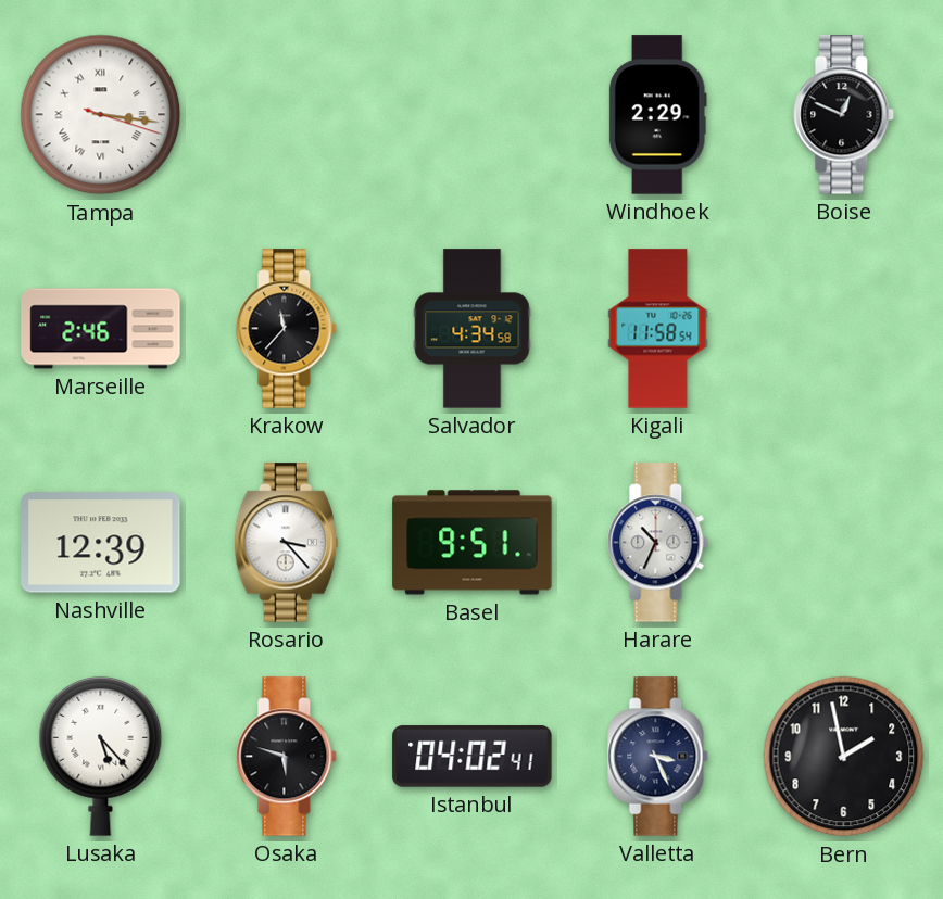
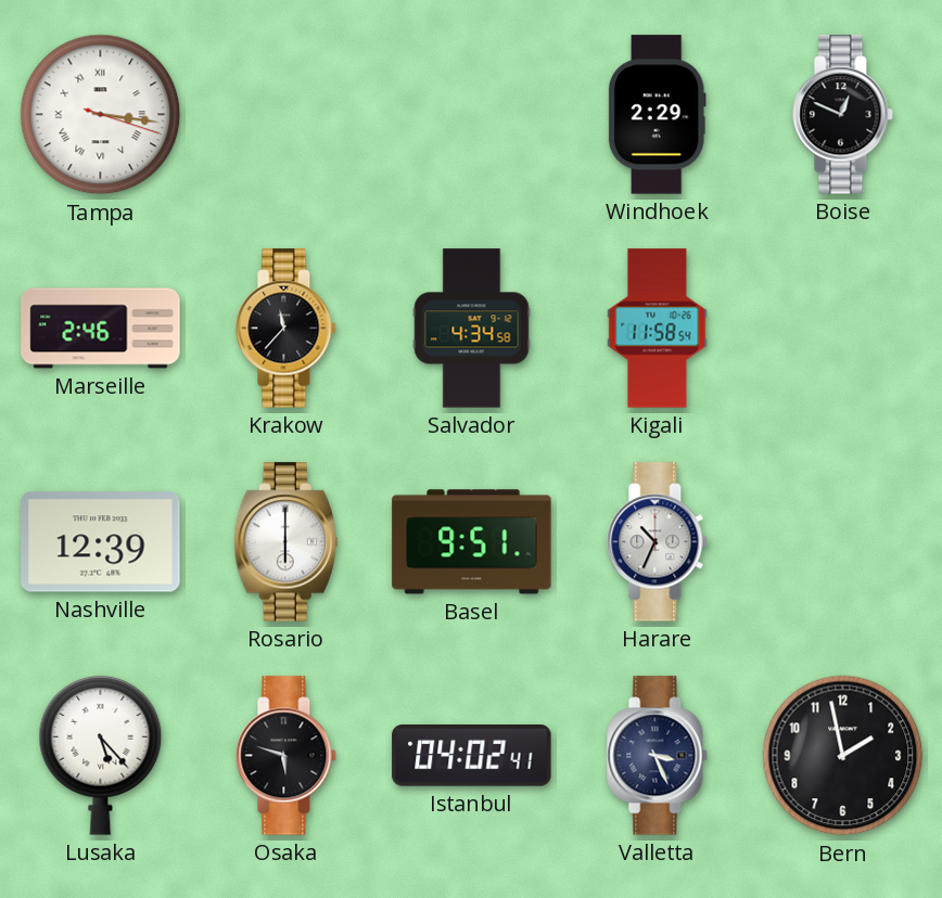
Rosario: 3:23 -> 6:00 (285, 542)
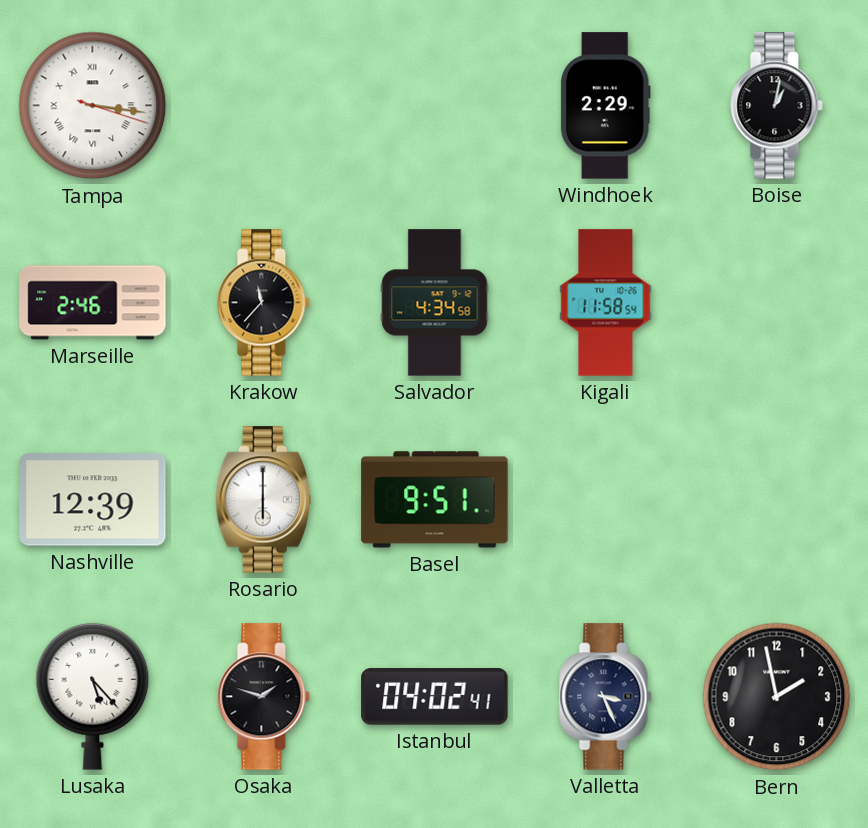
Boise: 12:49 -> 1:02 (777, 106)
Harare: 10:34 -> none (658, 542)
Osaka: 5:48 -> 1:48 (264, 697)
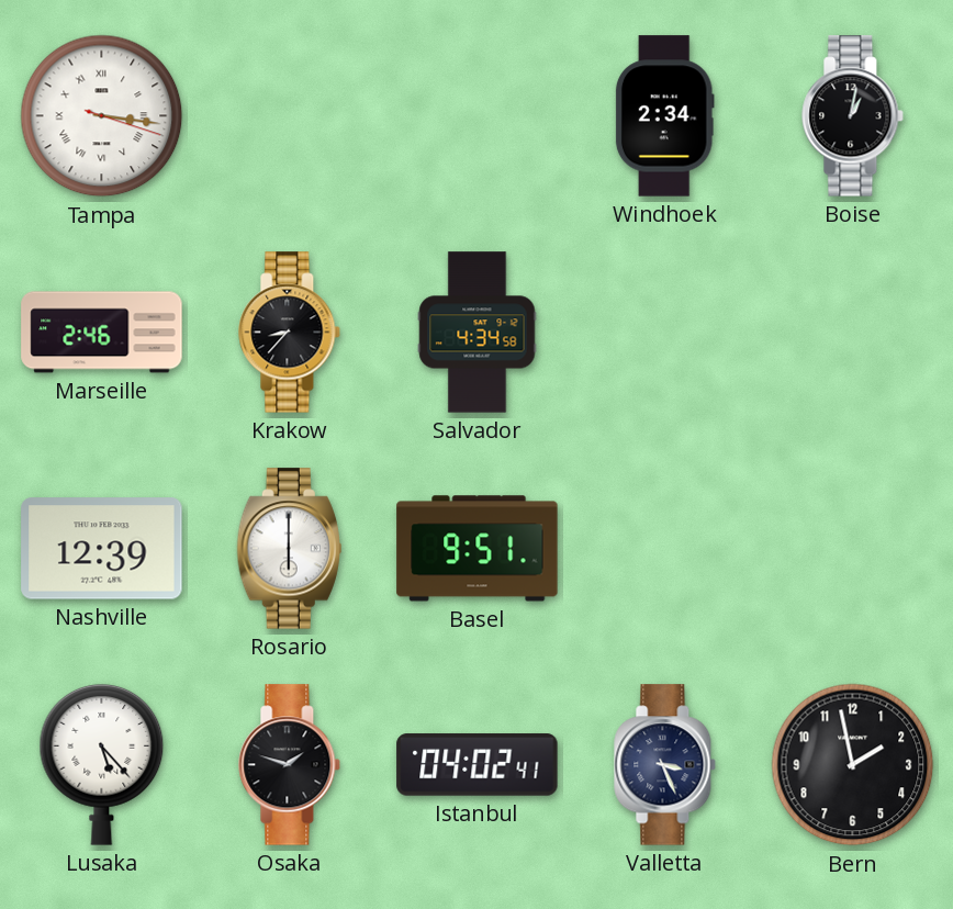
Windhoek: 2:29 -> 2:34 (664, 116)
Krakow: 11:37 -> 8:37 (290, 333)
Kigali: 11:58 -> none (606, 303)
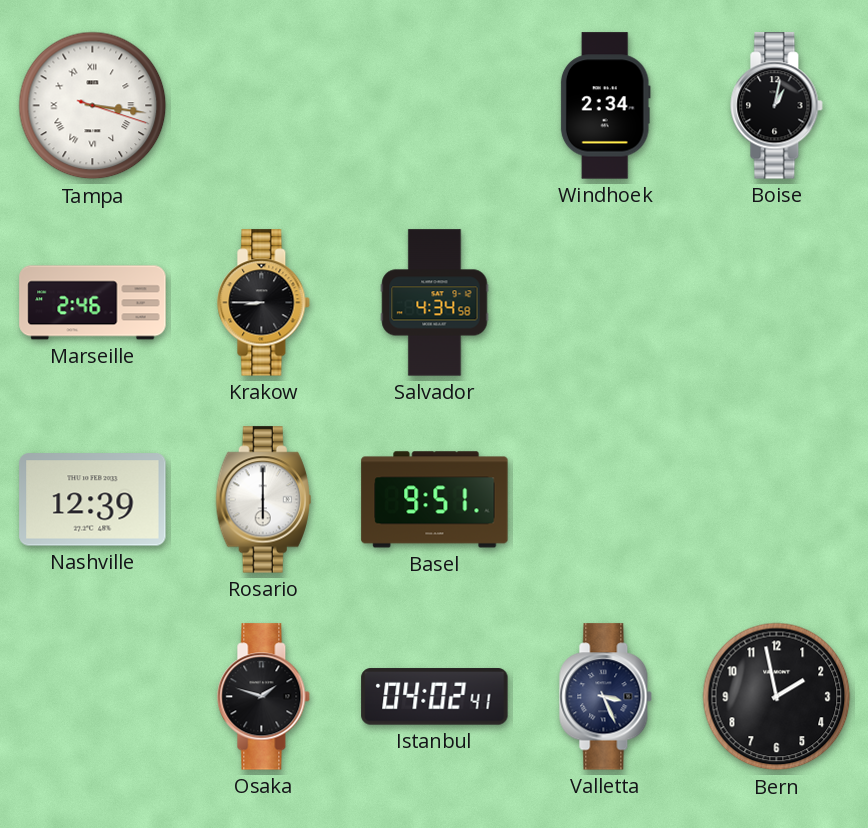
Krakow: 8:37 -> 8:45 (264, 303)
Lusaka: 5:23 -> none (102, 764)
